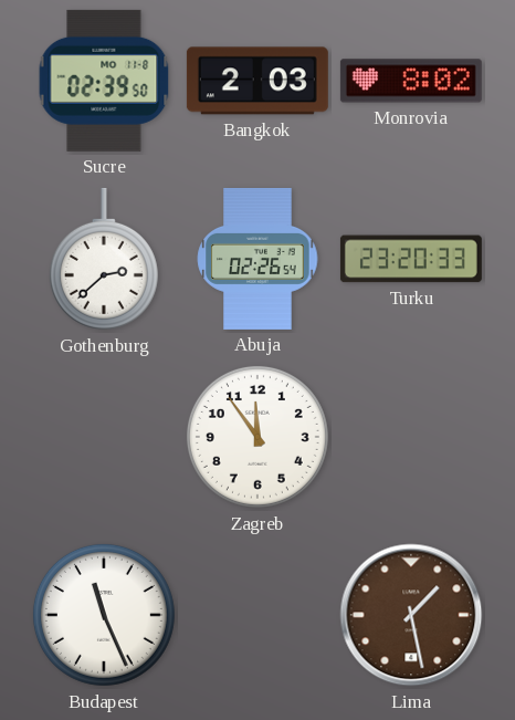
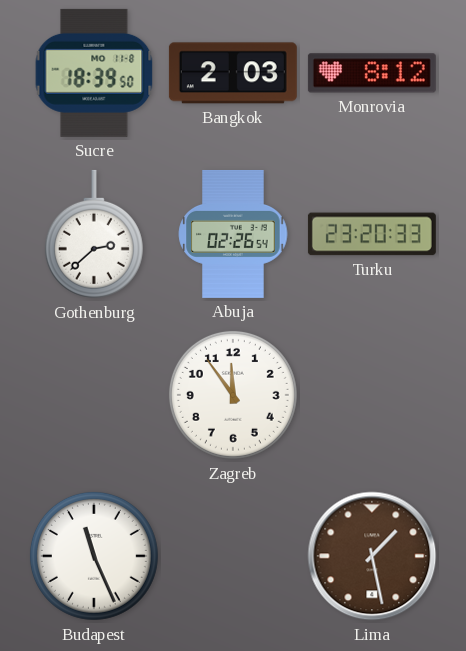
Sucre: 02:39 -> 18:39 (94, 73)
Monrovia: 8:02 -> 8:12 (372, 73)
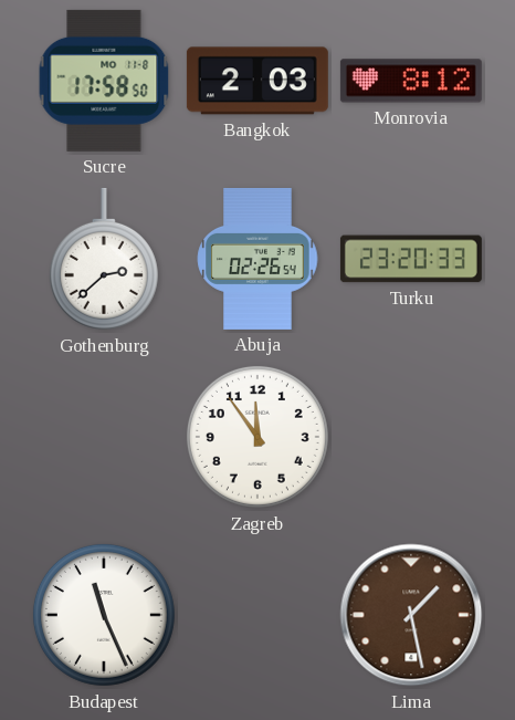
Sucre: 18:39 -> 17:58 (104, 81)
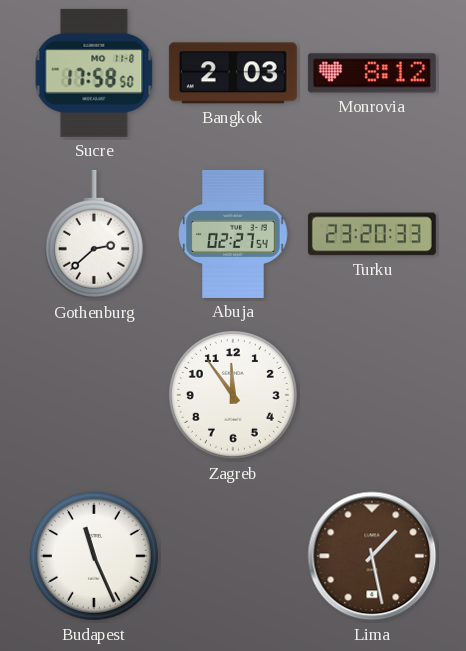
Abuja: 02:26 -> 02:27 (233, 234)
